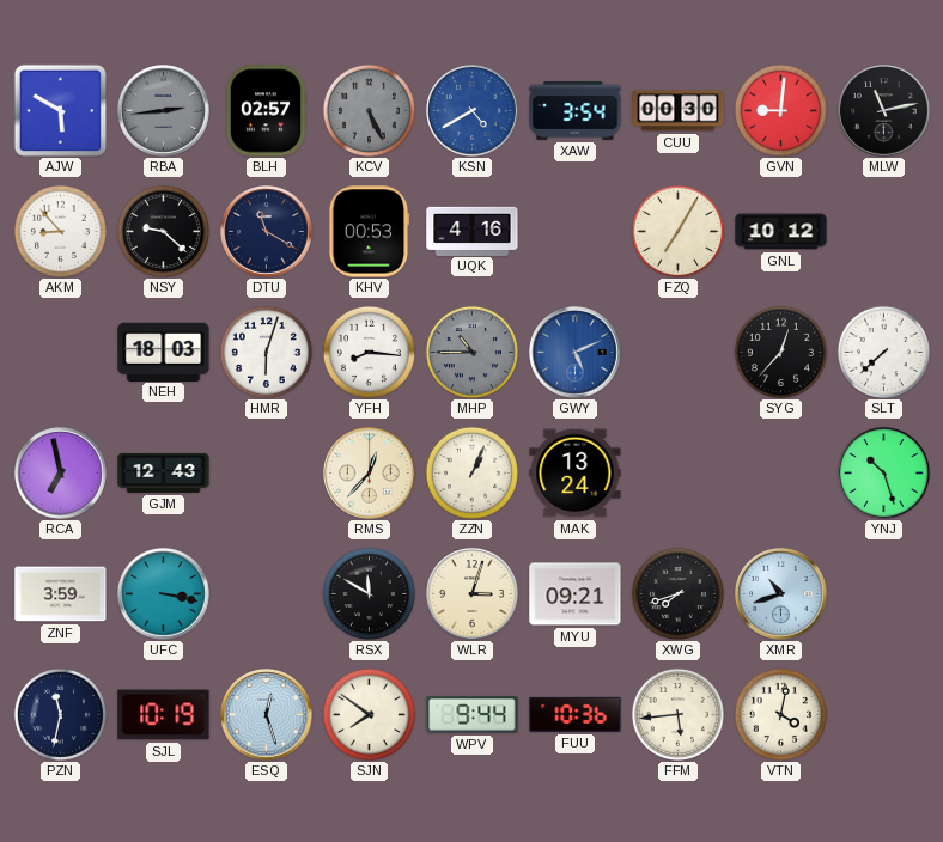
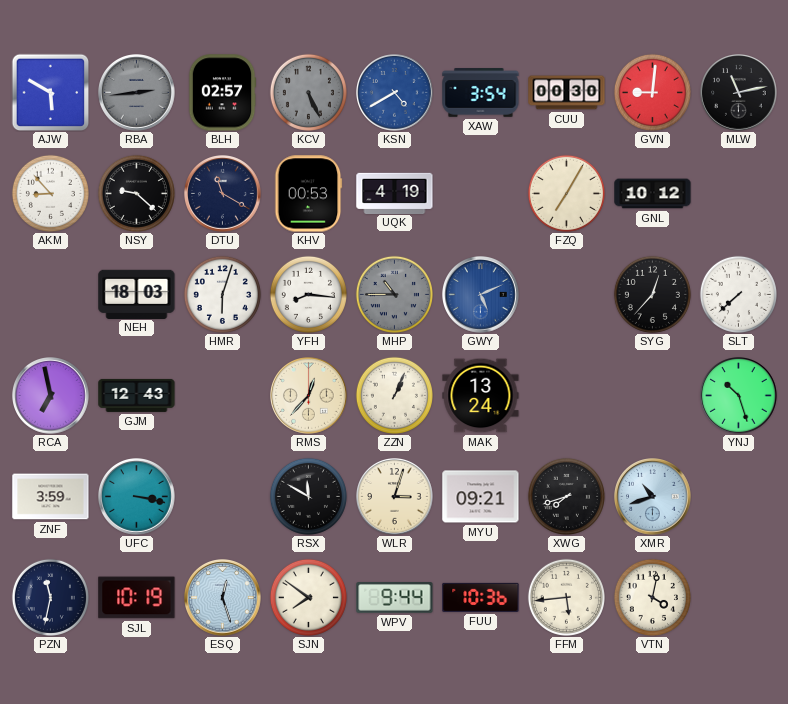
UQK: 4:16 -> 4:19 (395, 193)
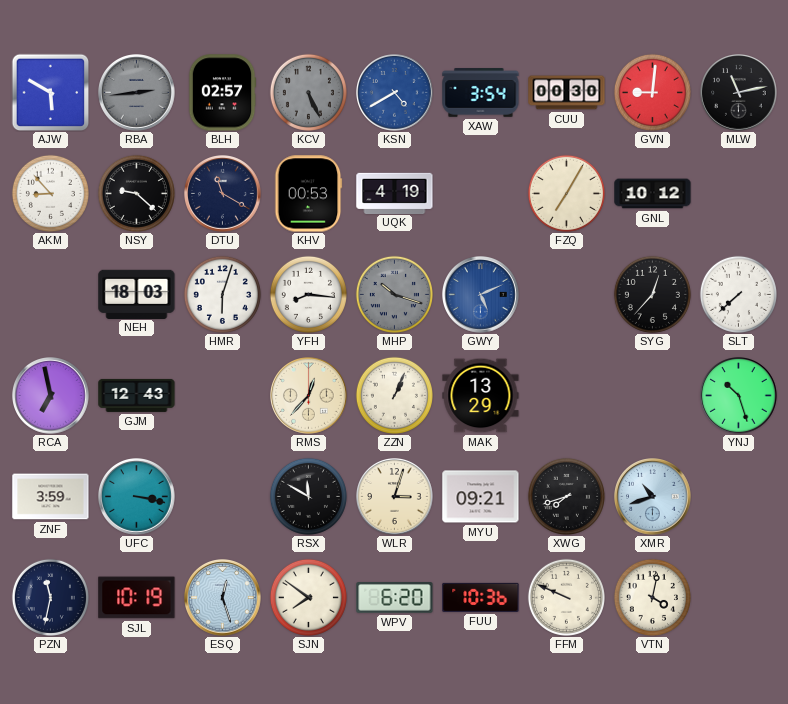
MHP: 10:45 -> 10:18 (394, 294)
MAK: 13:24 -> 13:29 (481, 396)
WPV: 9:44 -> 6:20 (395, 598)
FFM: 5:44 -> 9:49 (566, 597)
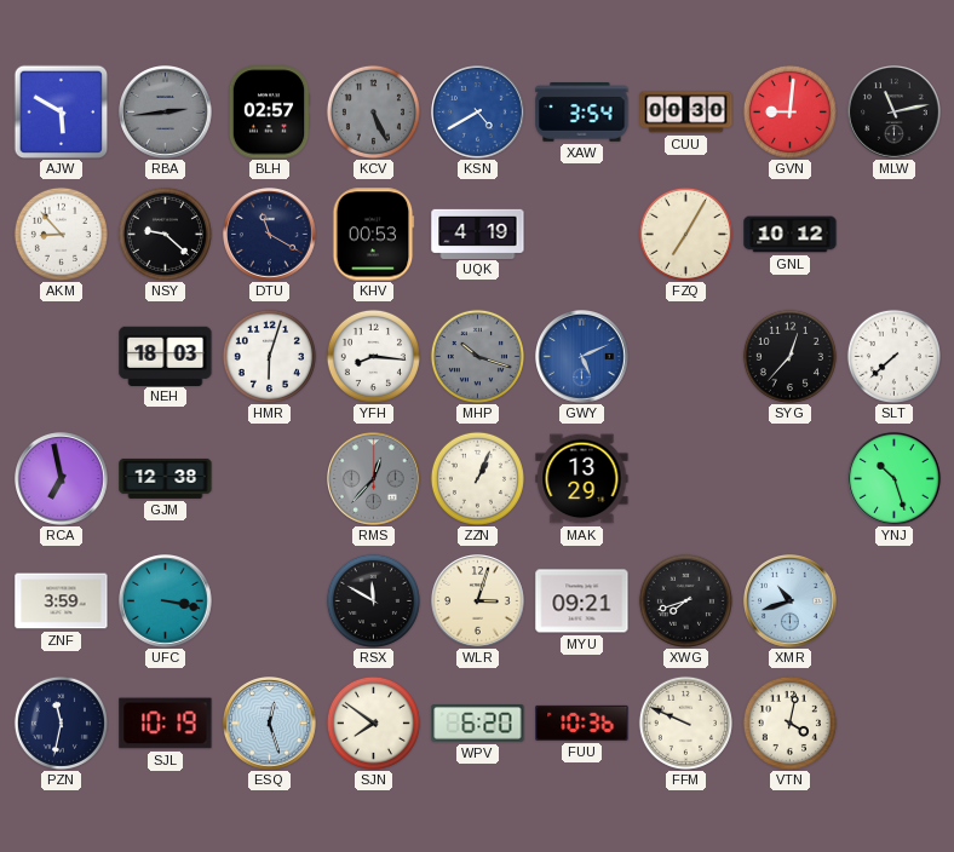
GJM: 12:43 -> 12:38 (166, 478)
RMS dial: cream -> grey (374, 479)
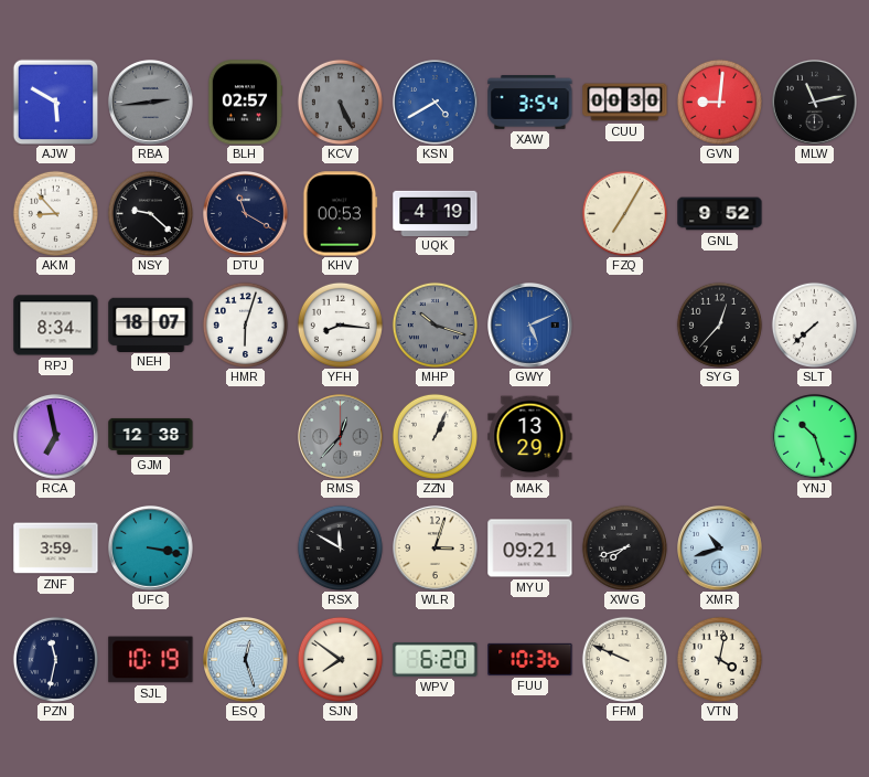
GNL: 10:12 -> 9:52 (720, 214)
RPJ: none -> 8:34 (56, 326)
NEH: 18:03 -> 18:07 (151, 324)
